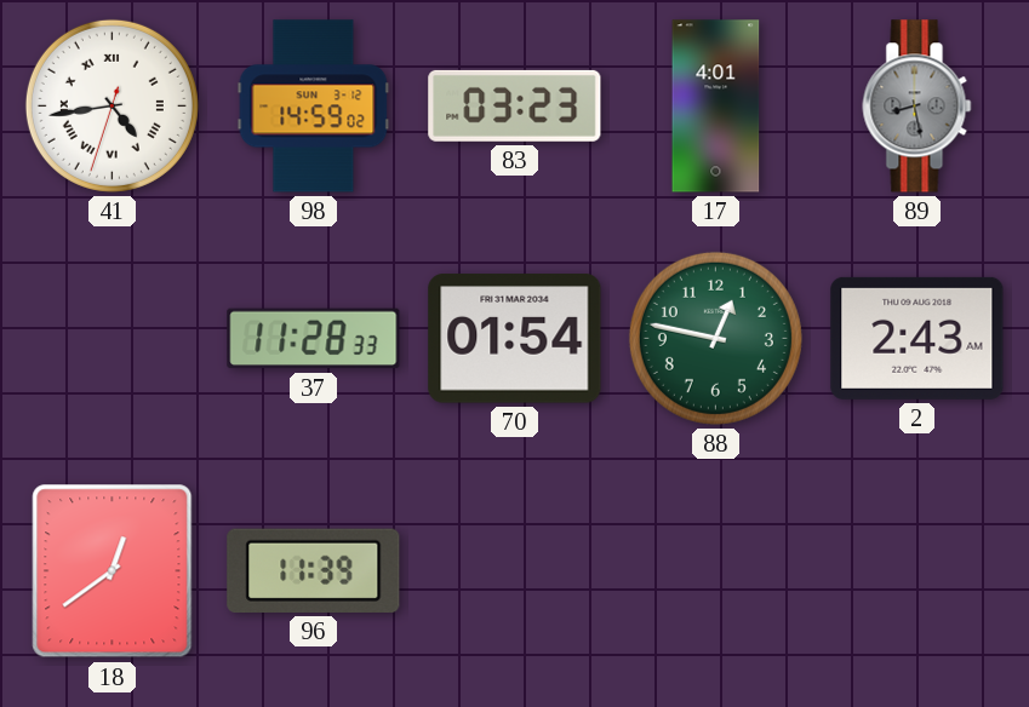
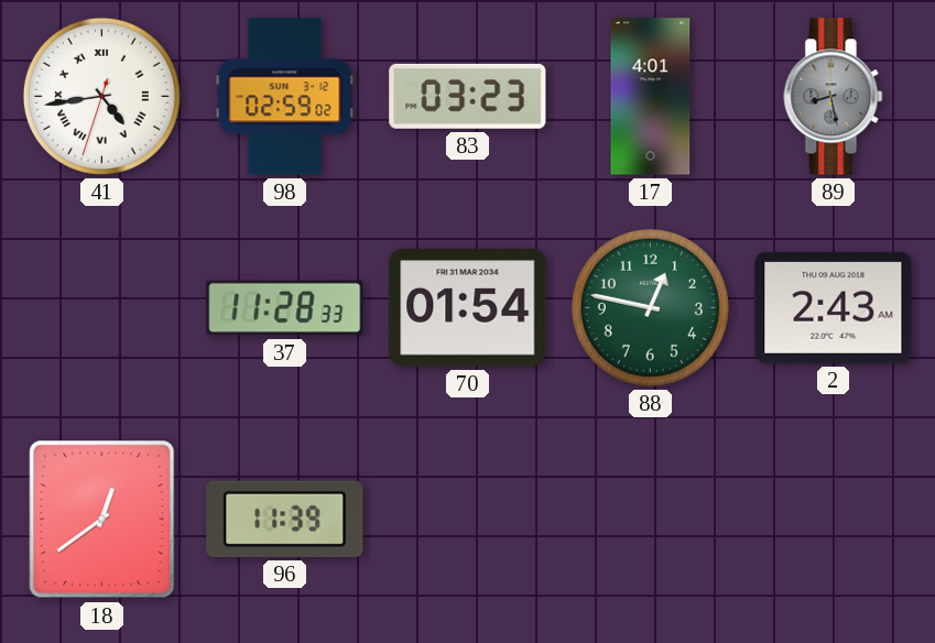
98: 14:59 -> 02:59 (285, 97)
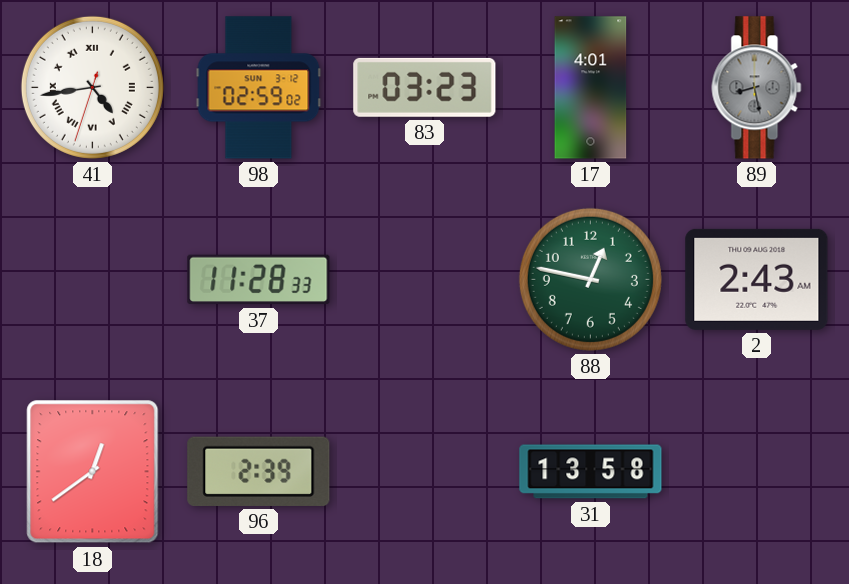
70: 01:54 -> none (468, 308)
96: 11:39 -> 2:39 (259, 471)
31: none -> 13:58 (591, 472)
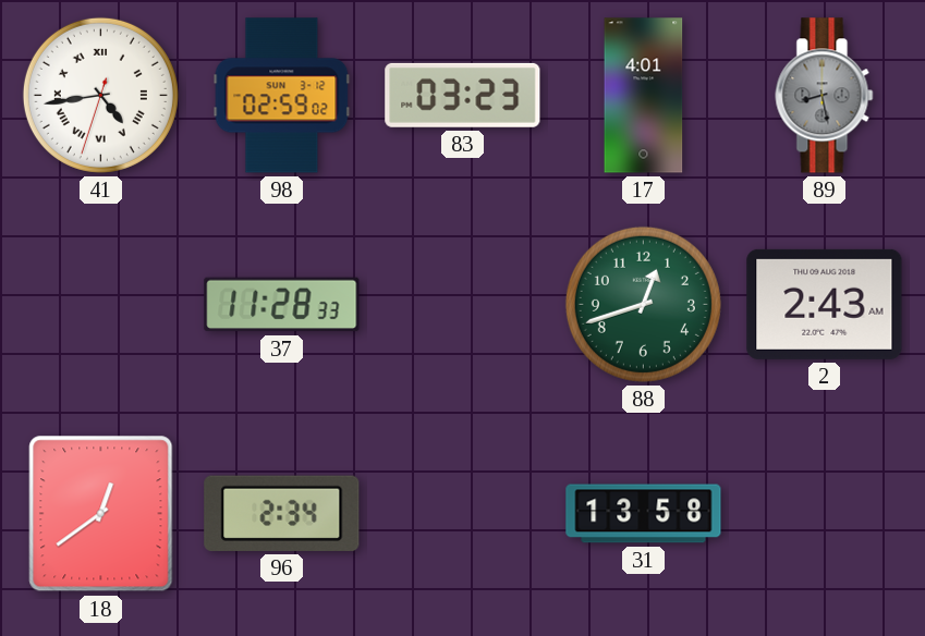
88: 12:47 -> 12:42 (643, 304)
96: 2:39 -> 2:34 (282, 513)
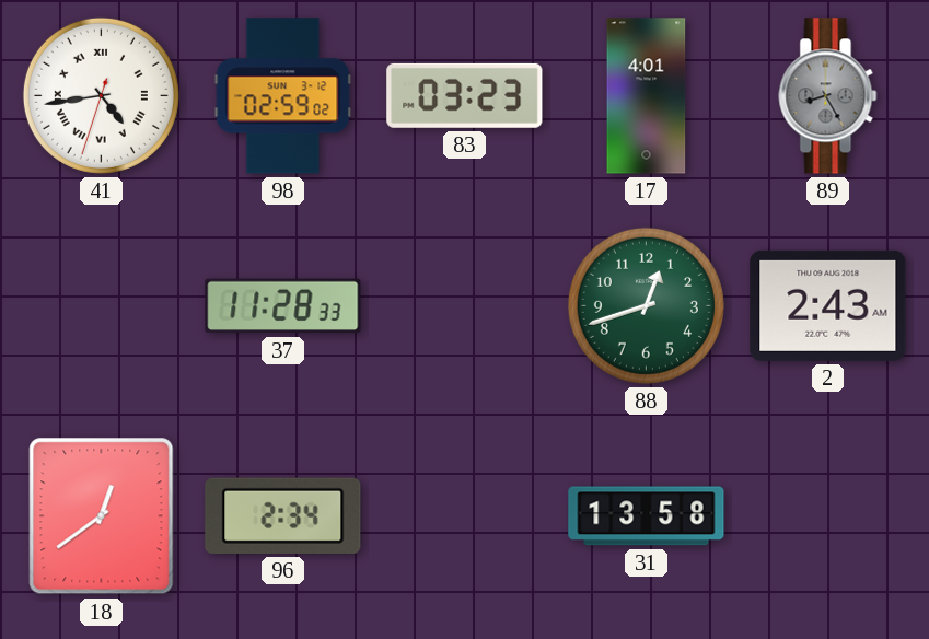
89: 8:28 -> 8:25 (828, 96)
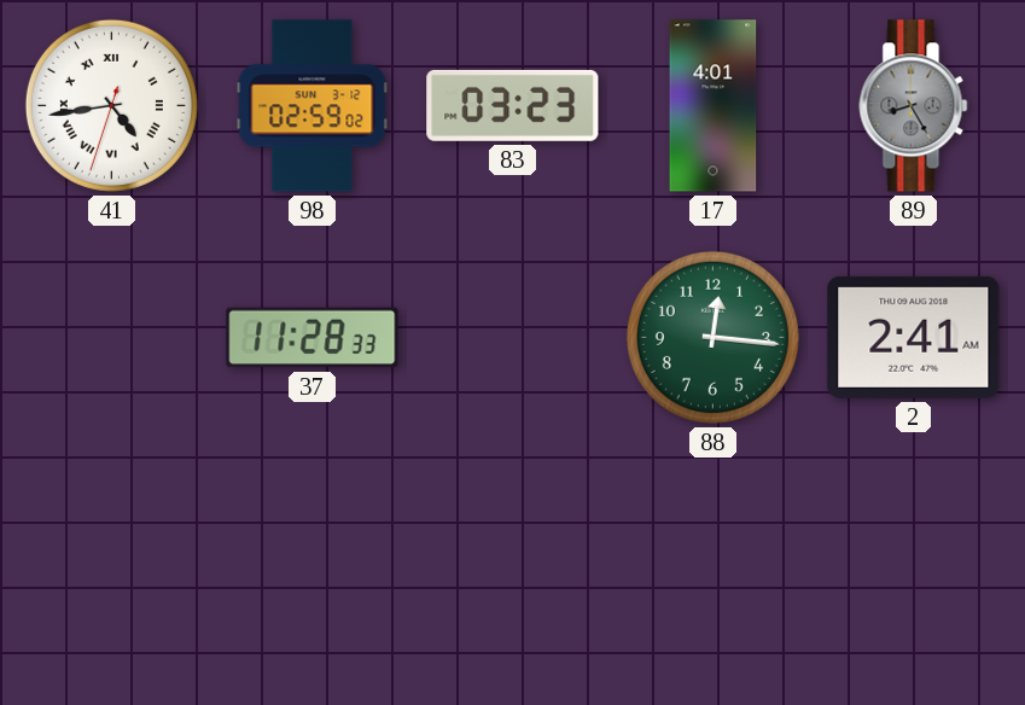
88: 12:42 -> 12:16 (712, 337)
2: 2:43 -> 2:41 (914, 337)
18: 12:39 -> none (102, 516)
96: 2:34 -> none (283, 515)
31: 13:58 -> none (647, 516)
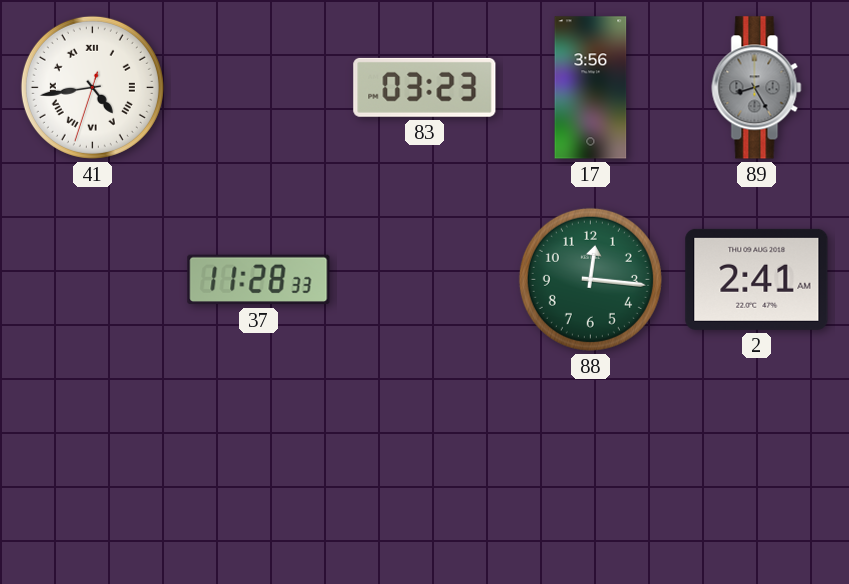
98: 02:59 -> none (313, 106)
17: 4:01 -> 3:56 (591, 88)
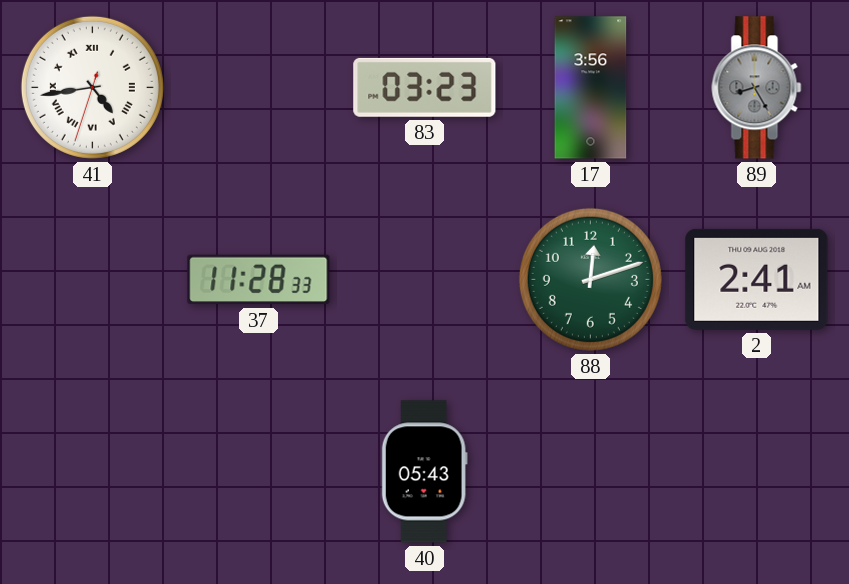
88: 12:16 -> 12:12 (590, 279)
40: none -> 05:43 (424, 472)
